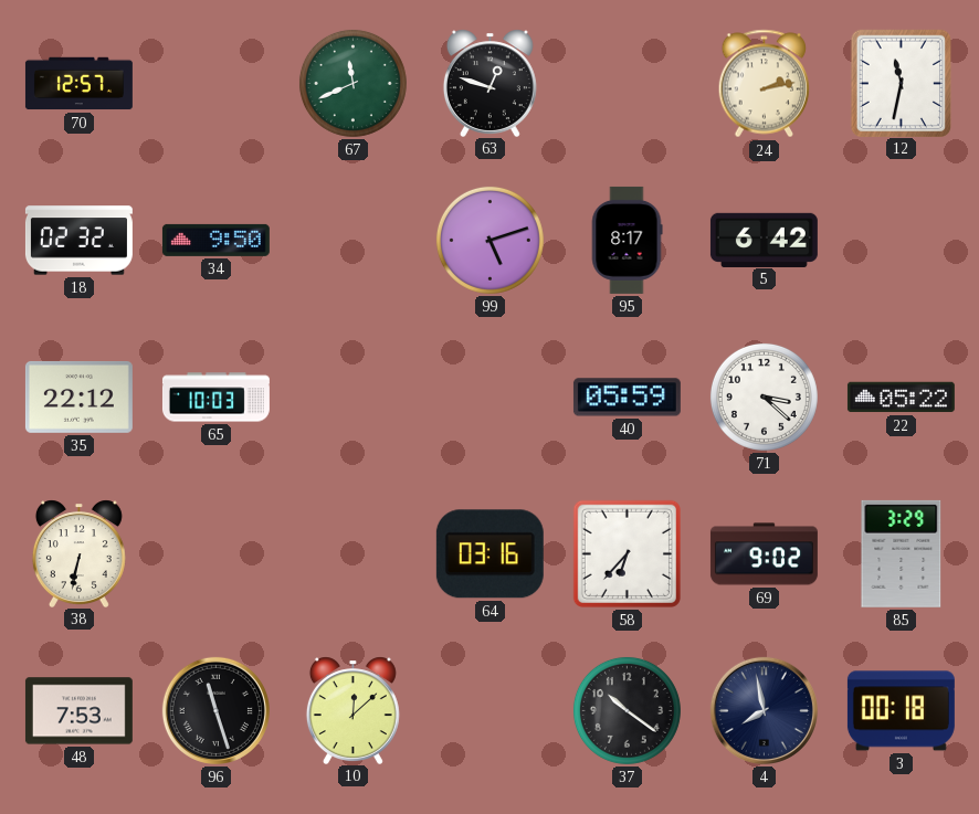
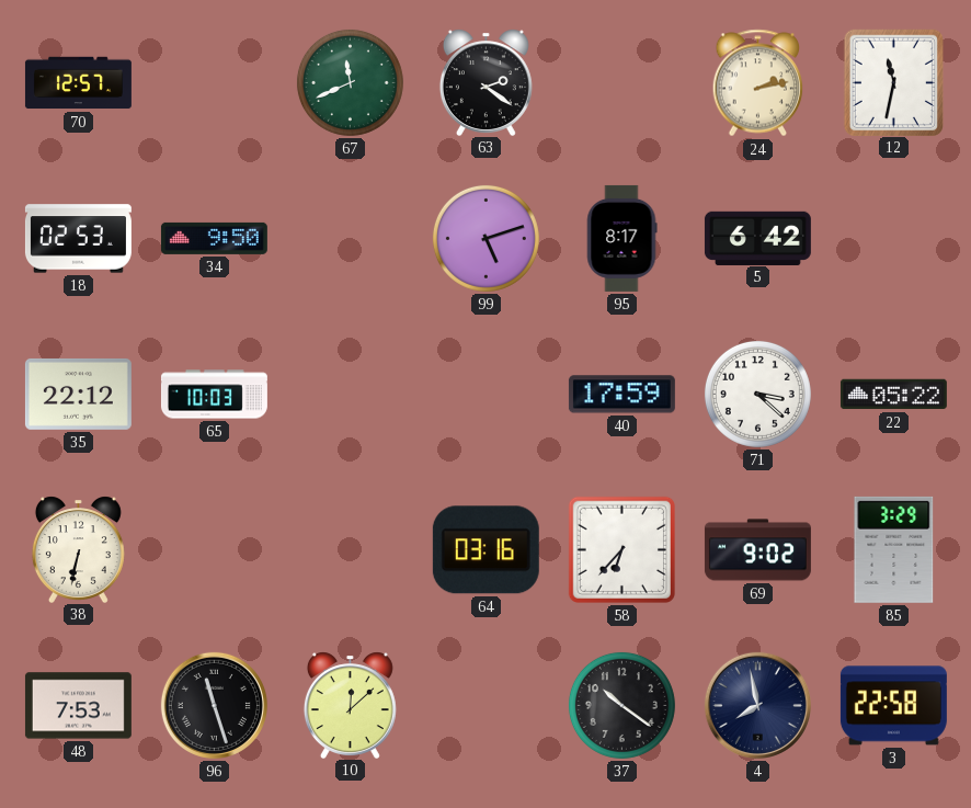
63: 12:48 -> 2:21 (485, 82)
18: 02:32 -> 02:53 (78, 239)
40: 05:59 -> 17:59 (621, 395)
3: 00:18 -> 22:58 (893, 706)
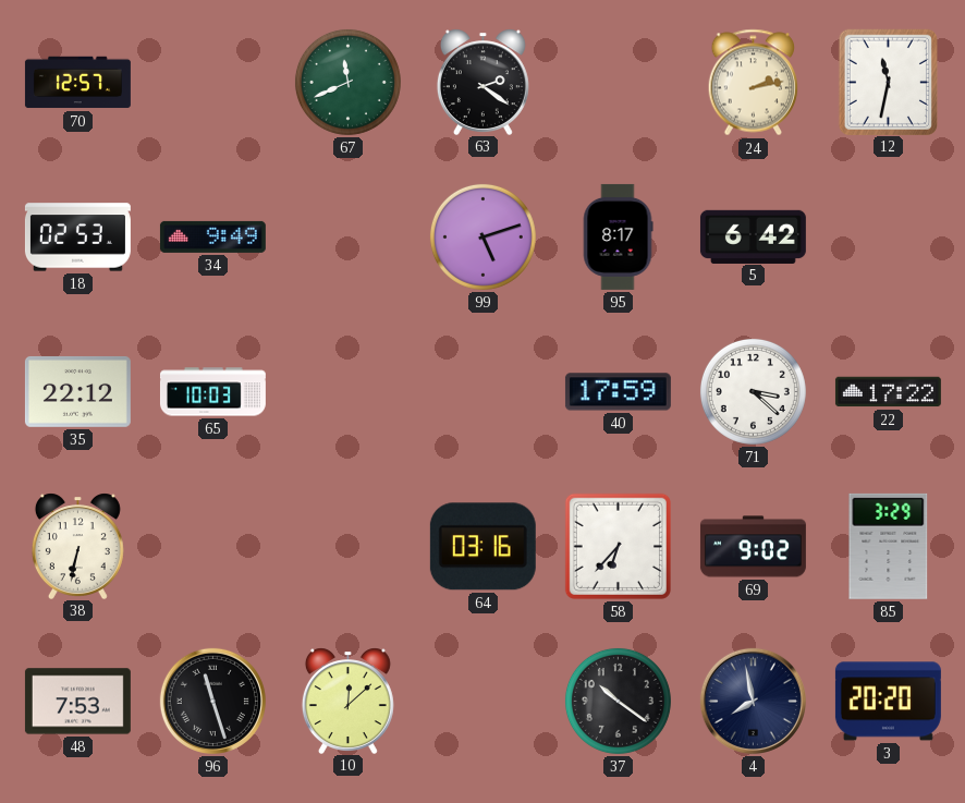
34: 9:50 -> 9:49 (212, 236)
22: 05:22 -> 17:22 (888, 392)
3: 22:58 -> 20:20 (888, 702)
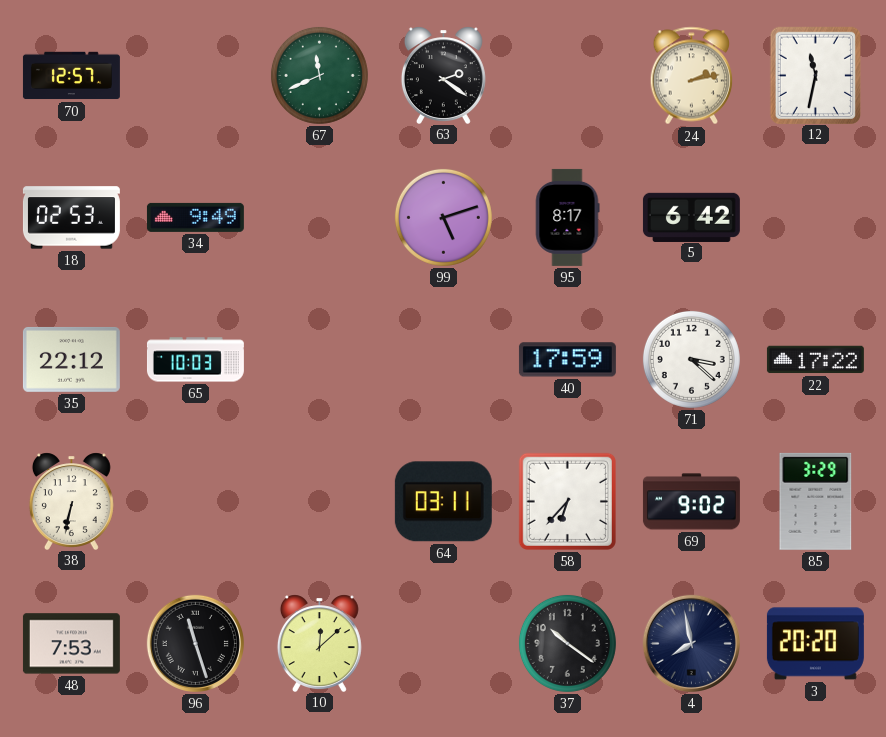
64: 03:16 -> 03:11 (443, 502)
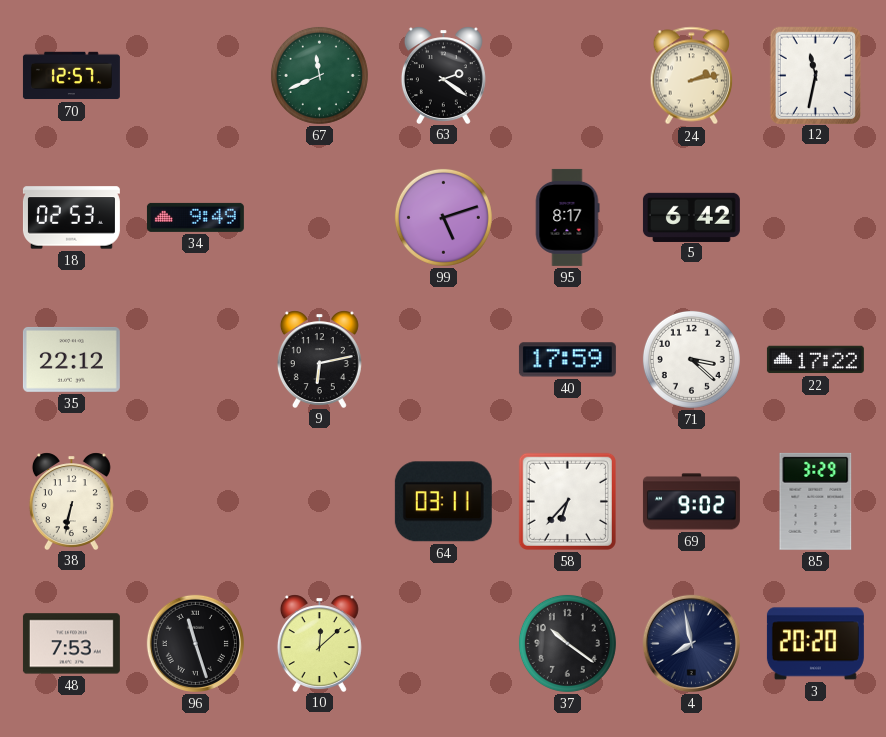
65: 10:03 -> none (195, 360)
9: none -> 6:13 (319, 359)
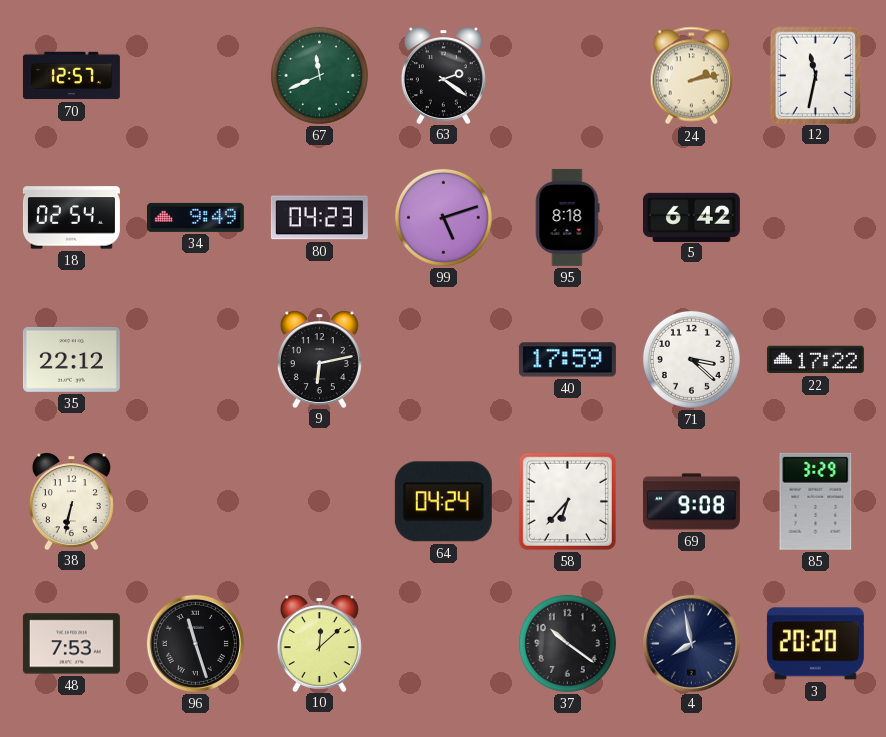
18: 02:53 -> 02:54 (71, 218)
80: none -> 04:23 (319, 218)
95: 8:17 -> 8:18 (567, 217)
64: 03:11 -> 04:24 (443, 502)
69: 9:02 -> 9:08 (691, 502)
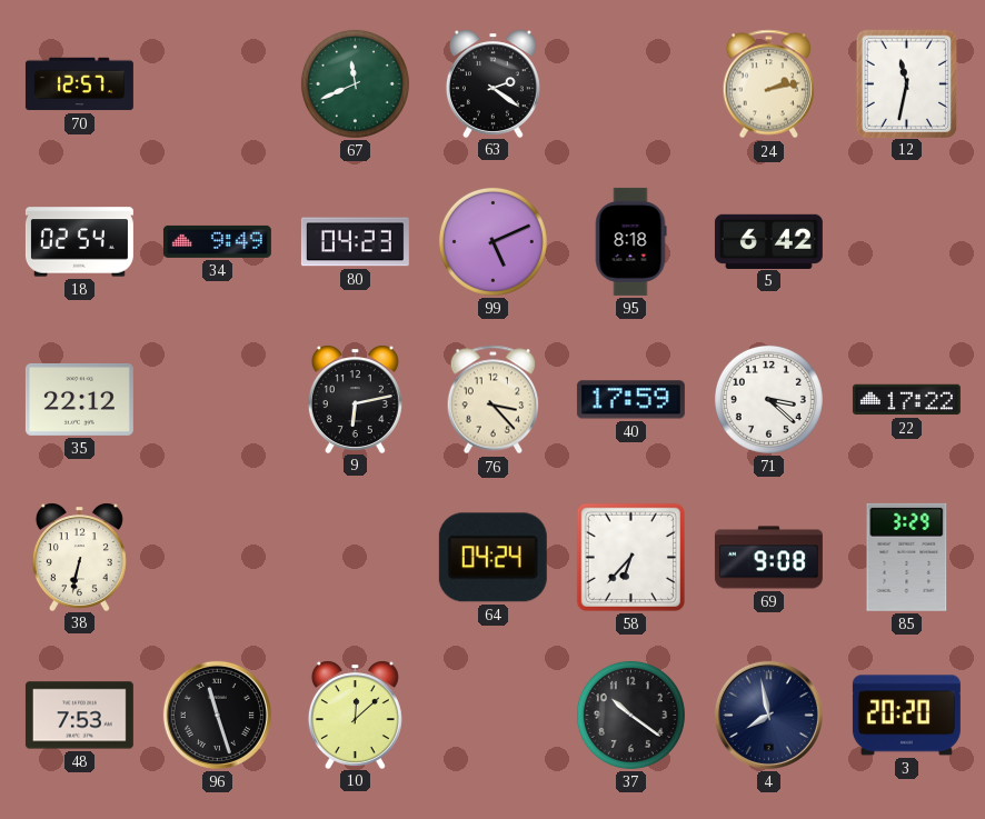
99: 5:12 -> 5:11 (492, 241)
76: none -> 3:23 (494, 400)
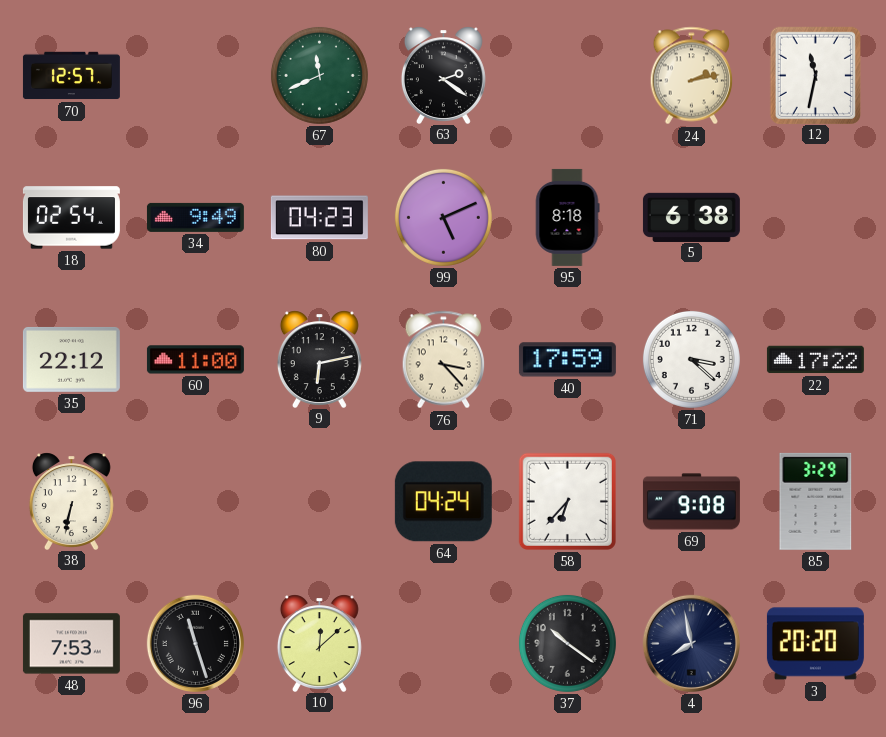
5: 6:42 -> 6:38 (691, 217)
60: none -> 11:00 (195, 360)
